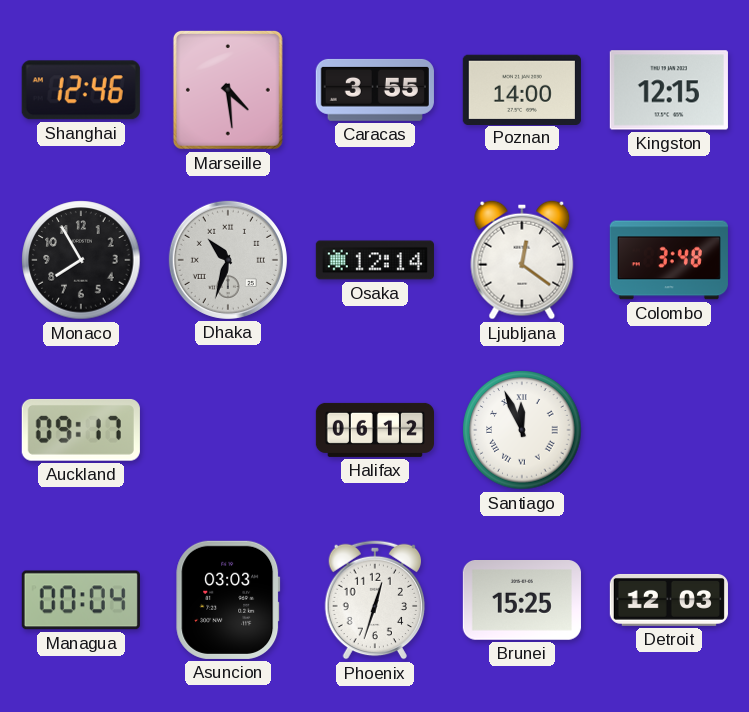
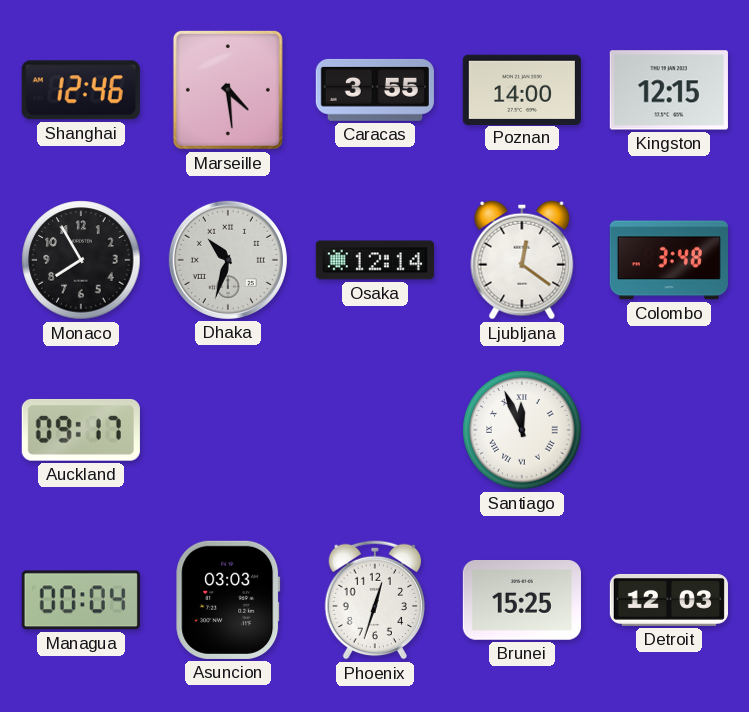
Halifax: 06:12 -> none (374, 430)
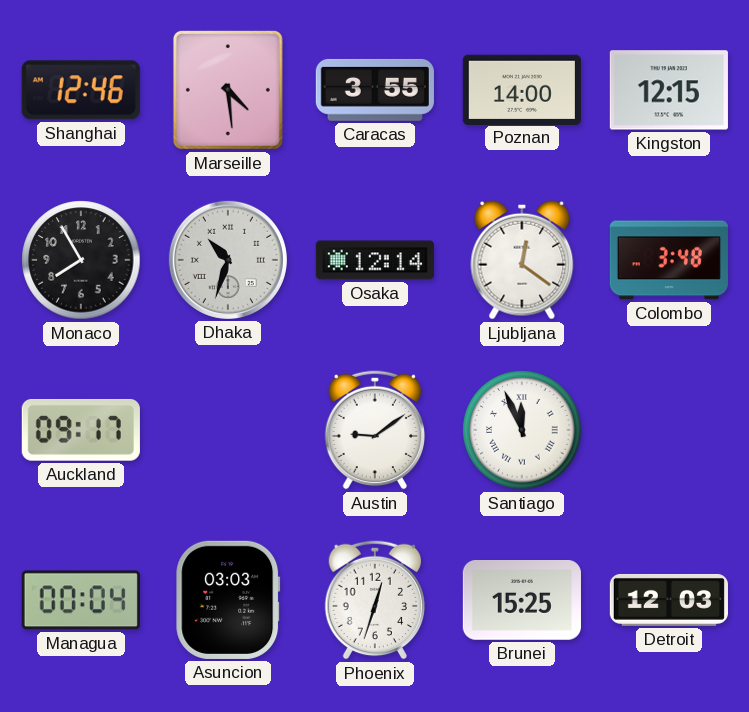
Austin: none -> 9:09 (375, 430)
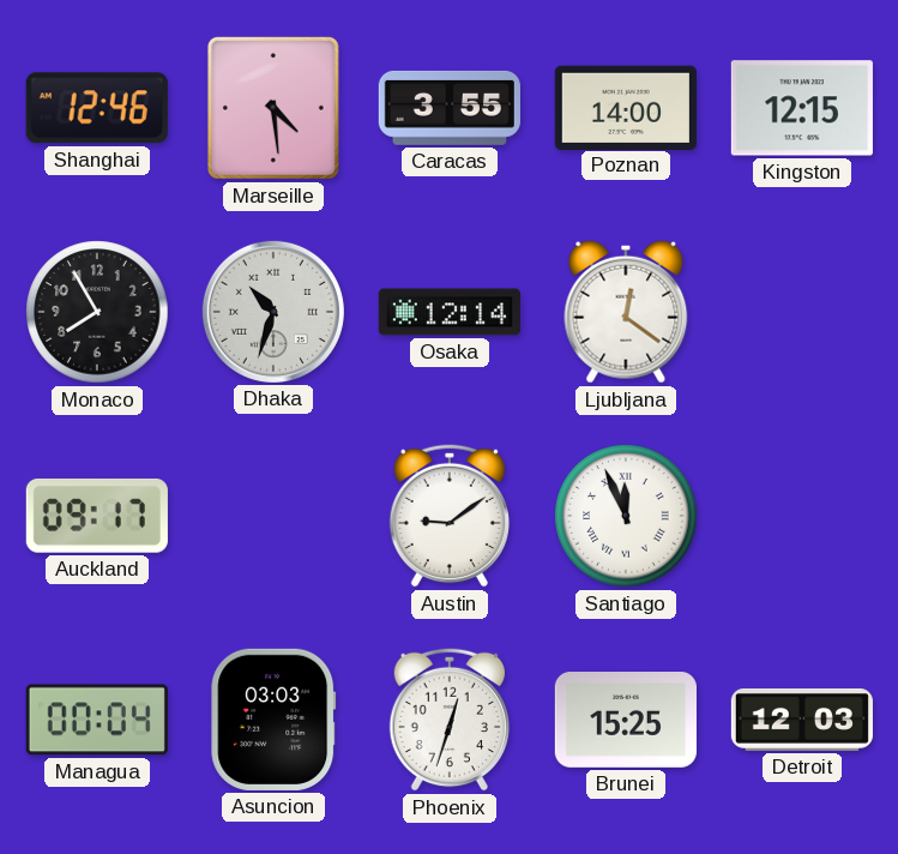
Colombo: 3:48 -> none (669, 260)
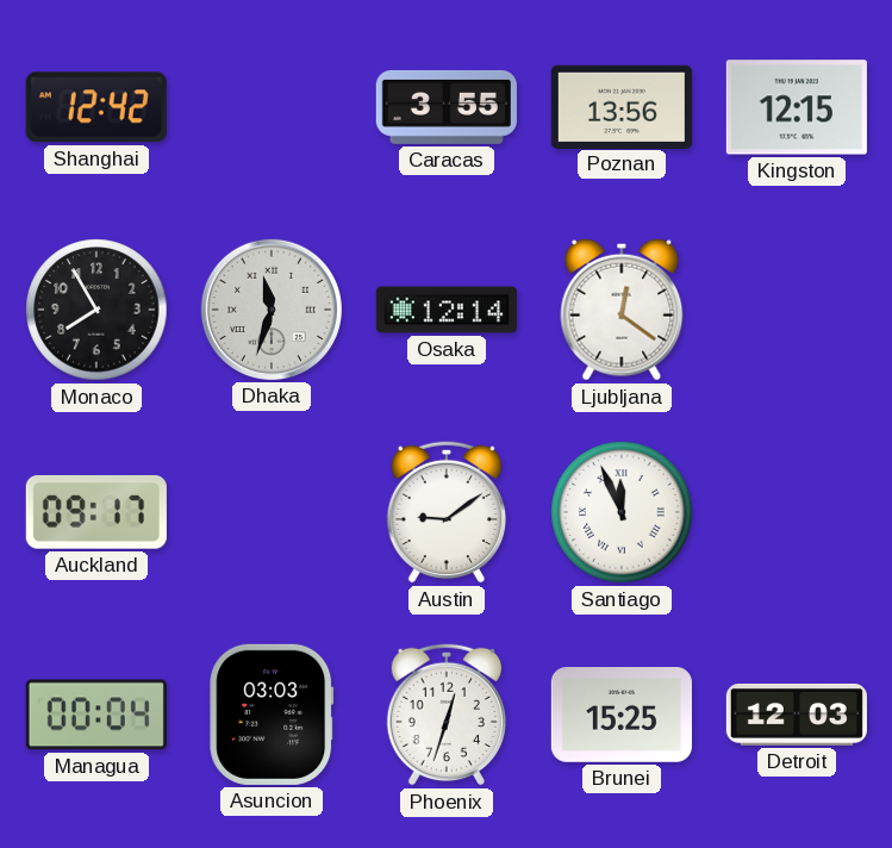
Shanghai: 12:46 -> 12:42 (96, 107)
Marseille: 4:29 -> none (273, 108)
Poznan: 14:00 -> 13:56 (622, 106)
Dhaka: 10:33 -> 11:33 (272, 310)
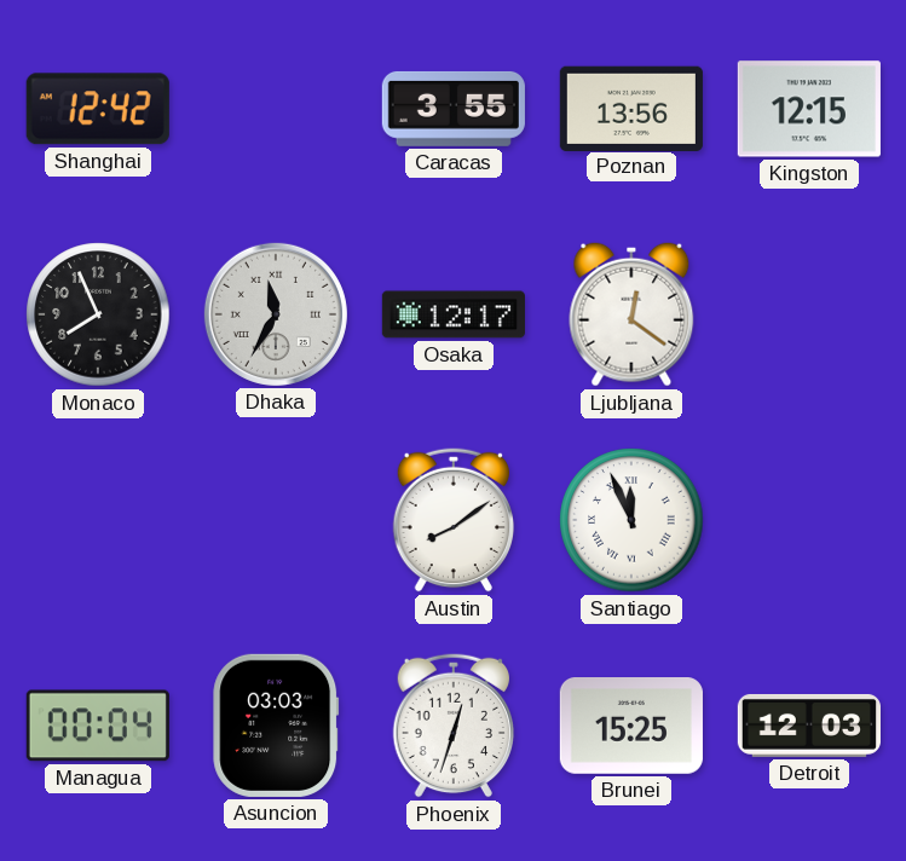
Monaco: 7:55 -> 7:56 (98, 314)
Dhaka: 11:33 -> 11:35 (276, 314)
Osaka: 12:14 -> 12:17 (454, 314)
Auckland: 09:17 -> none (96, 512)
Austin: 9:09 -> 8:09 (454, 520)
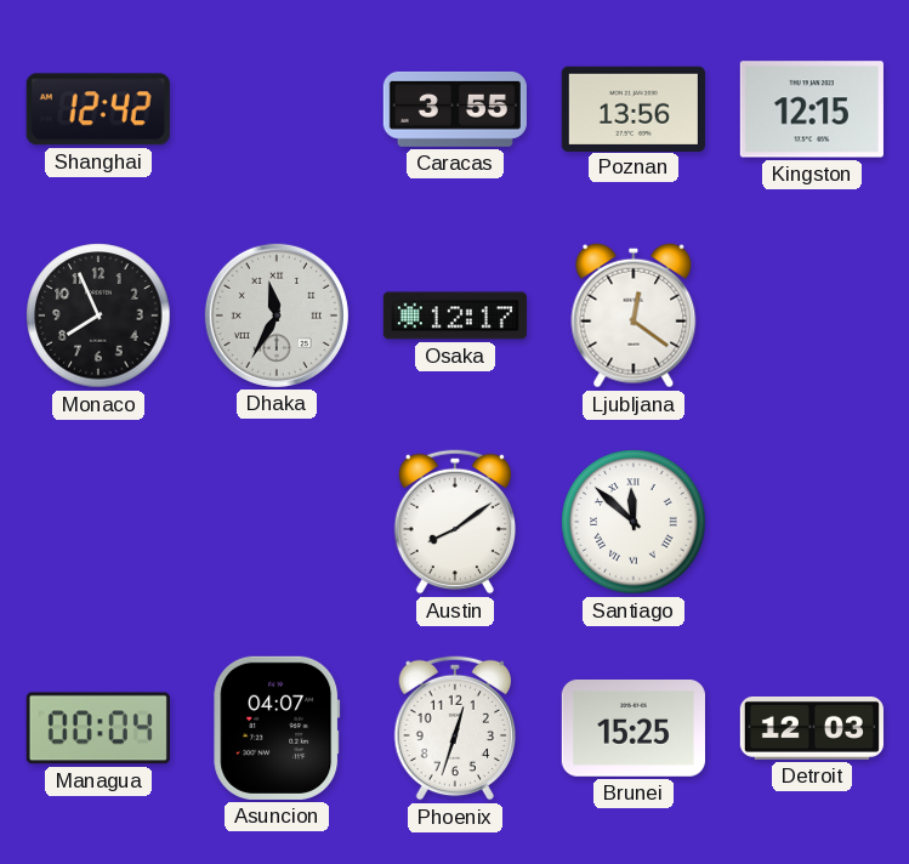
Santiago: 11:56 -> 11:52 (634, 522)
Asuncion: 03:03 -> 04:07 (277, 728)
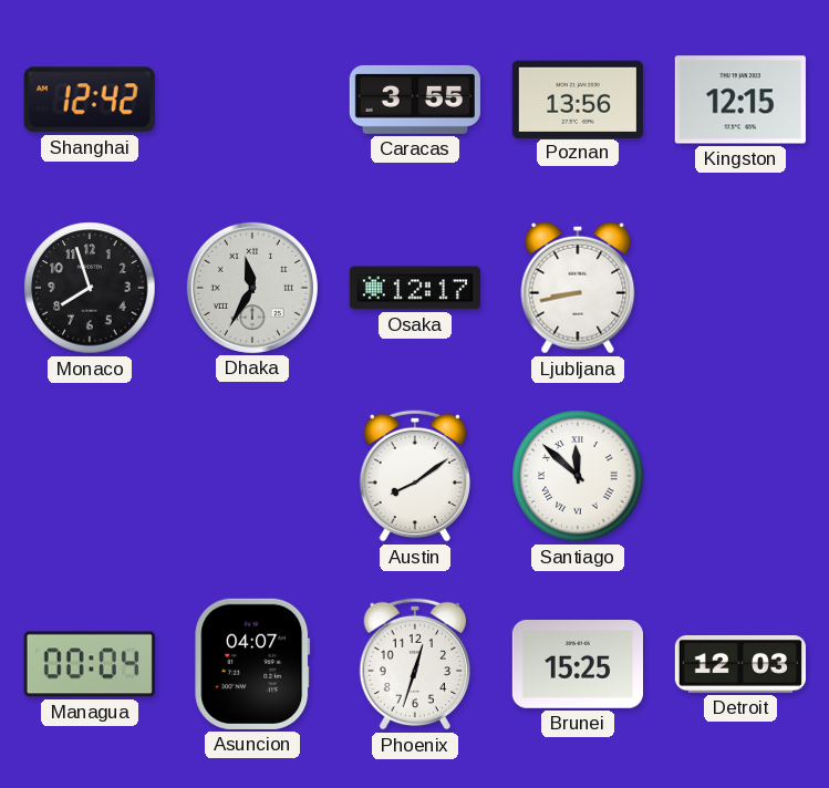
Monaco: 7:56 -> 7:57 (90, 288)
Ljubljana: 12:21 -> 8:43 (578, 288)
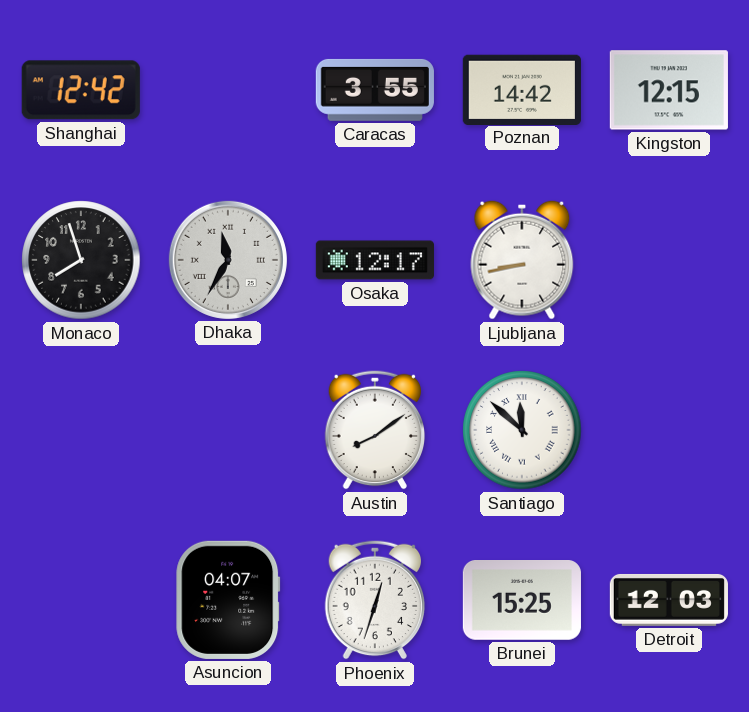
Poznan: 13:56 -> 14:42 (522, 89)
Managua: 00:04 -> none (90, 664)
